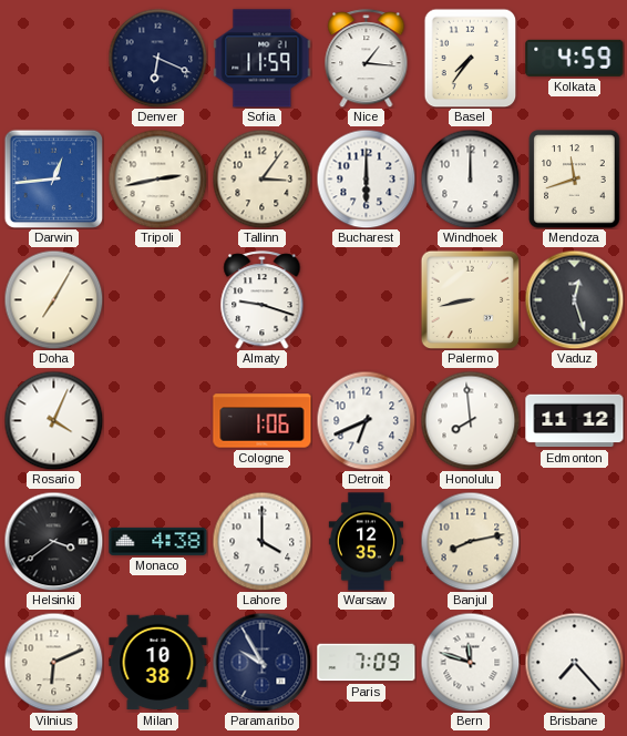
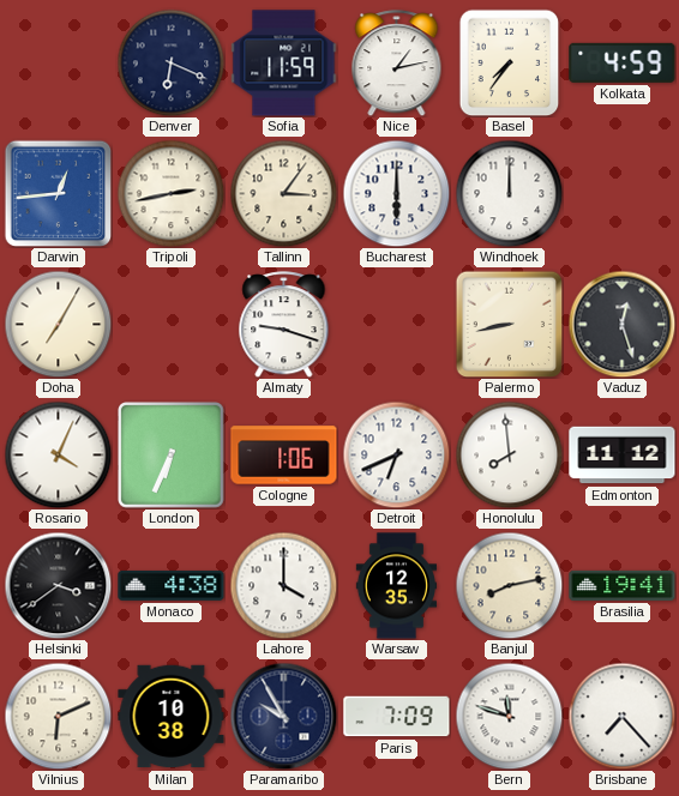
Nice: 1:16 -> 1:13 (397, 64)
Mendoza: 11:42 -> none (575, 180)
London: none -> 6:34 (172, 456)
Brasilia: none -> 19:41 (623, 585)
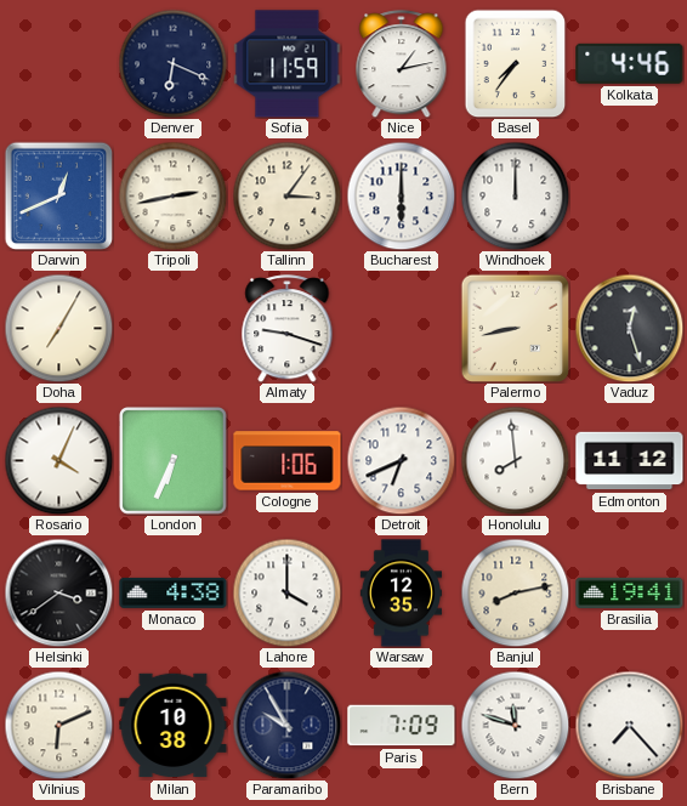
Kolkata: 4:59 -> 4:46 (630, 63)
Darwin: 12:44 -> 12:41 (58, 195)
